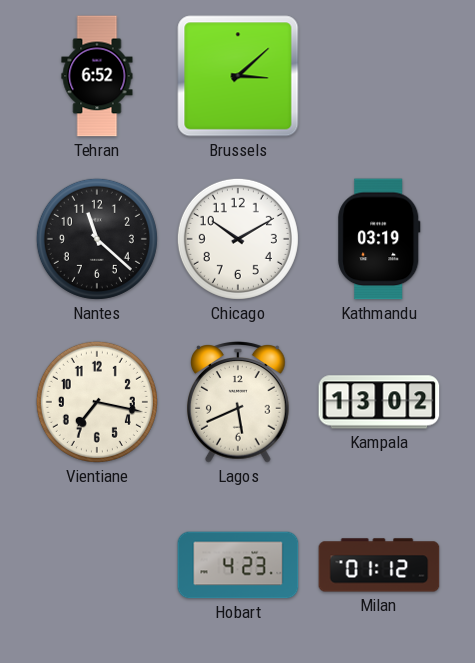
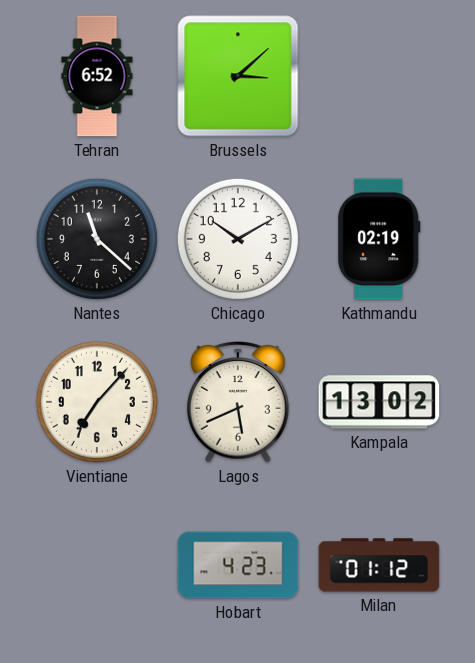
Kathmandu: 03:19 -> 02:19 (379, 239)
Vientiane: 7:17 -> 7:07 (97, 402)
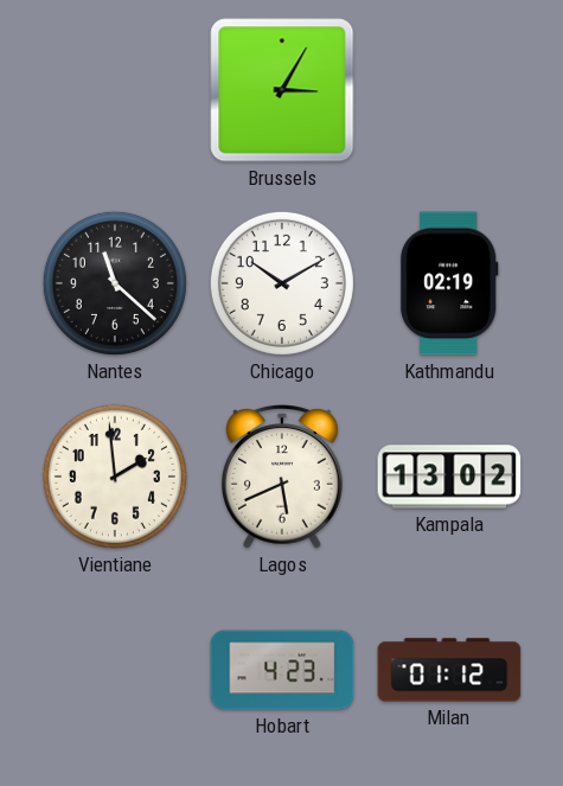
Tehran: 6:52 -> none (97, 76)
Brussels: 3:08 -> 3:05 (282, 90)
Vientiane: 7:07 -> 1:59 (115, 477)
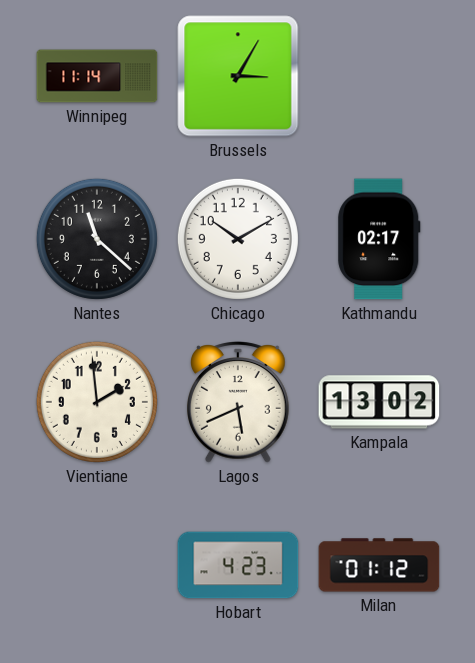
Winnipeg: none -> 11:14 (97, 76)
Kathmandu: 02:19 -> 02:17 (379, 239)
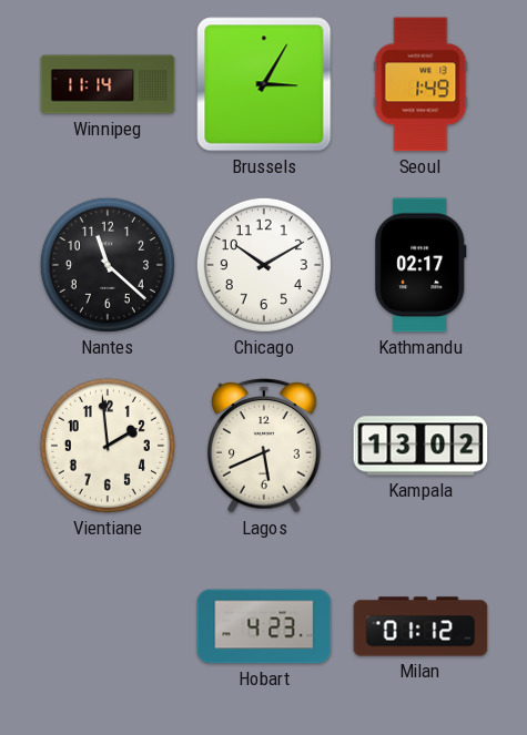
Seoul: none -> 1:49 (420, 84)
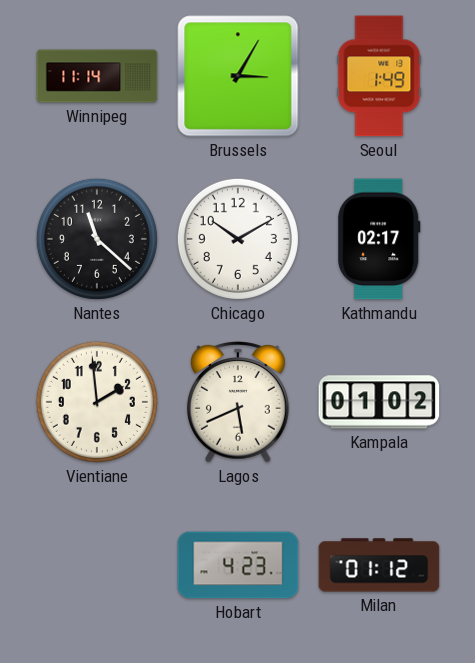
Kampala: 13:02 -> 01:02 (379, 402)
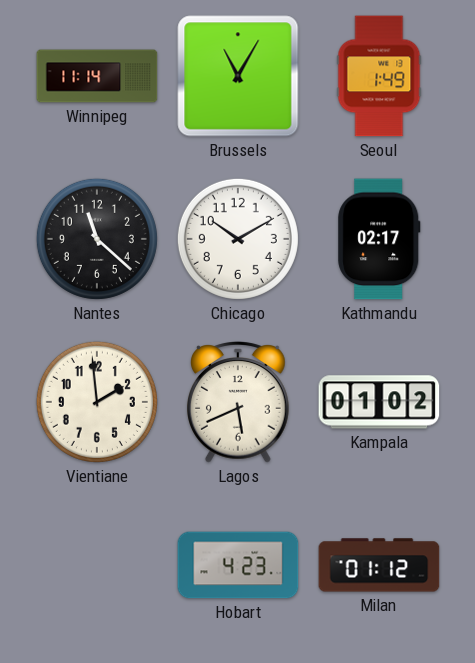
Brussels: 3:05 -> 11:05 (238, 76)
